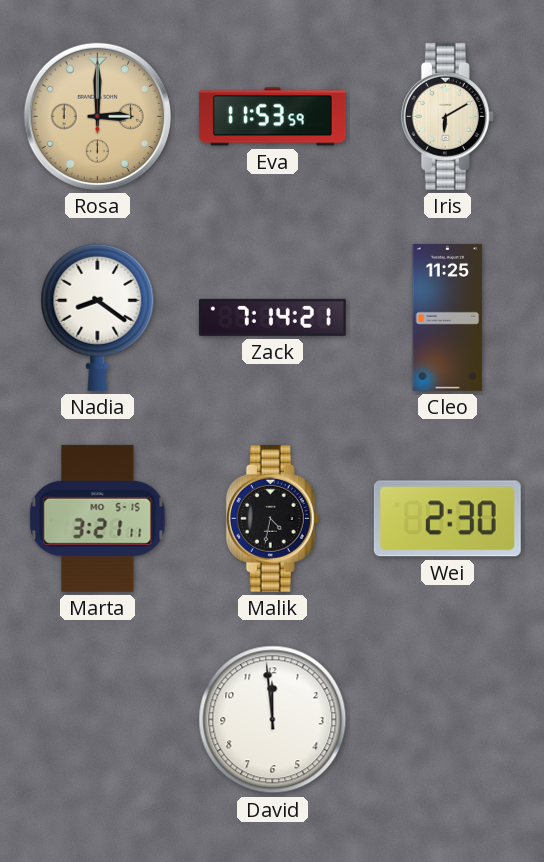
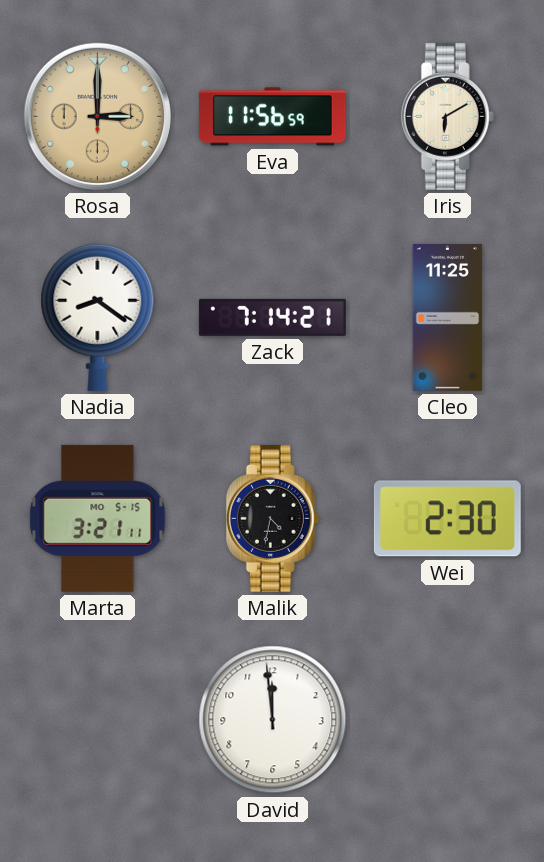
Eva: 11:53 -> 11:56 (272, 117)
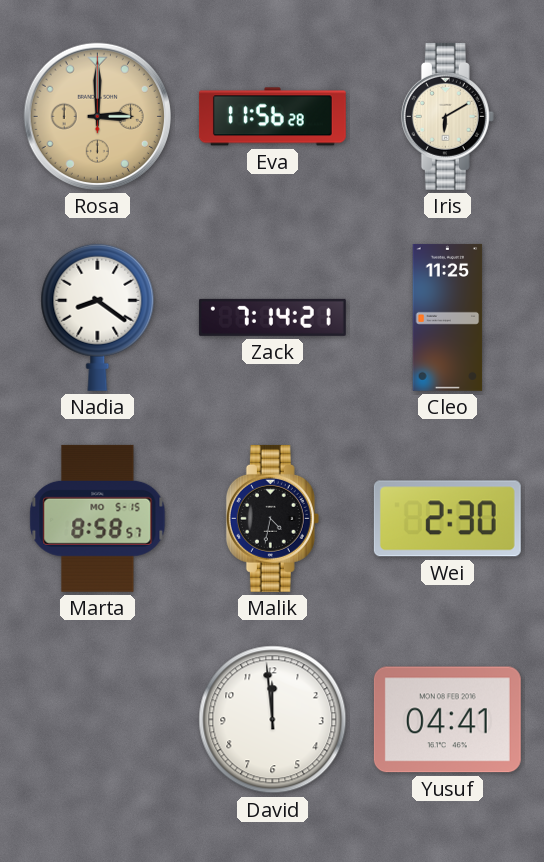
Eva: 11:56:59 -> 11:56:28 (272, 117)
Marta: 3:21 -> 8:58 (98, 518)
Yusuf: none -> 04:41 (447, 720)
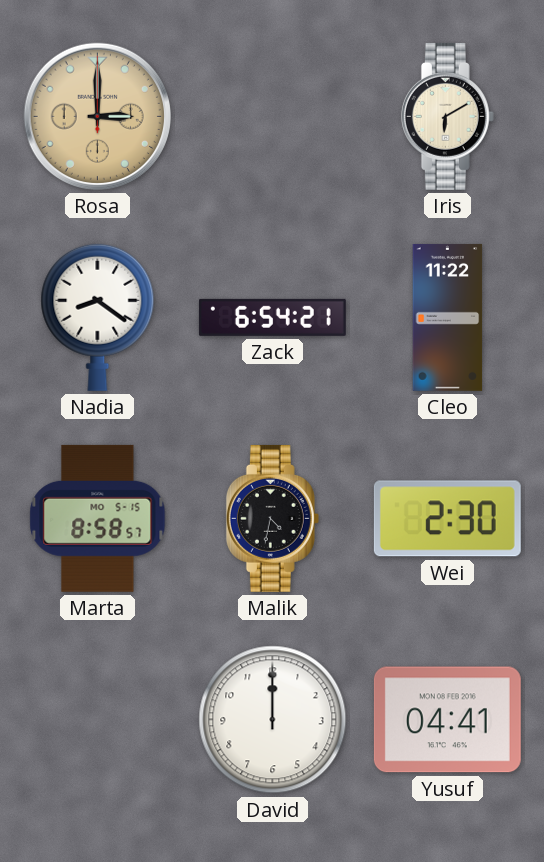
Eva: 11:56 -> none (272, 117)
Zack: 7:14 -> 6:54 (272, 317)
Cleo: 11:25 -> 11:22 (448, 317)
David: 11:59 -> 12:00 (273, 720)
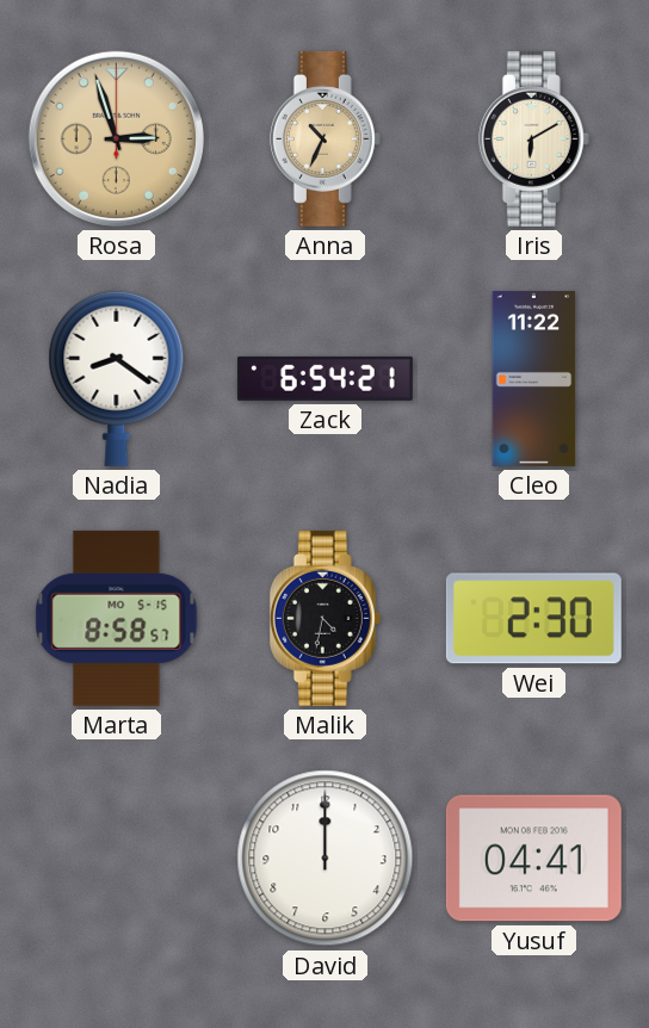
Rosa: 3:00 -> 2:57 (116, 138)
Anna: none -> 10:34 (324, 138)
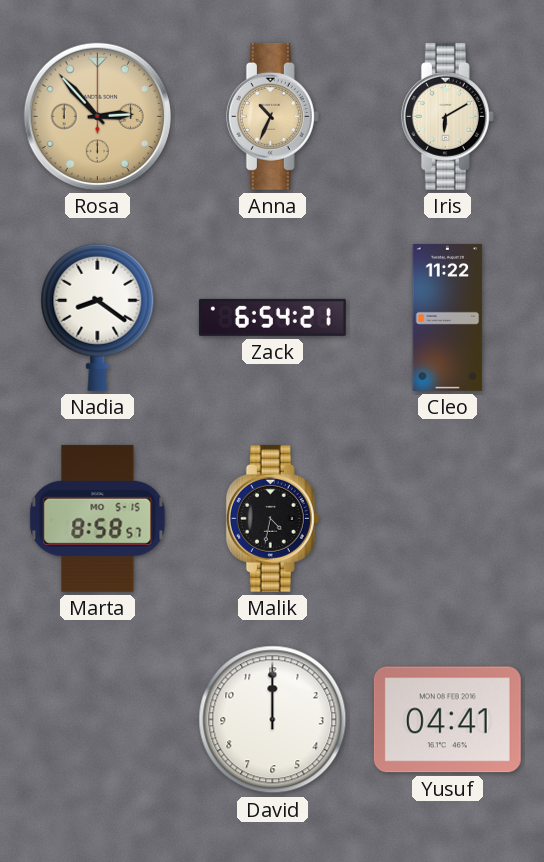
Rosa: 2:57 -> 2:53 (97, 116)
Wei: 2:30 -> none (533, 619)
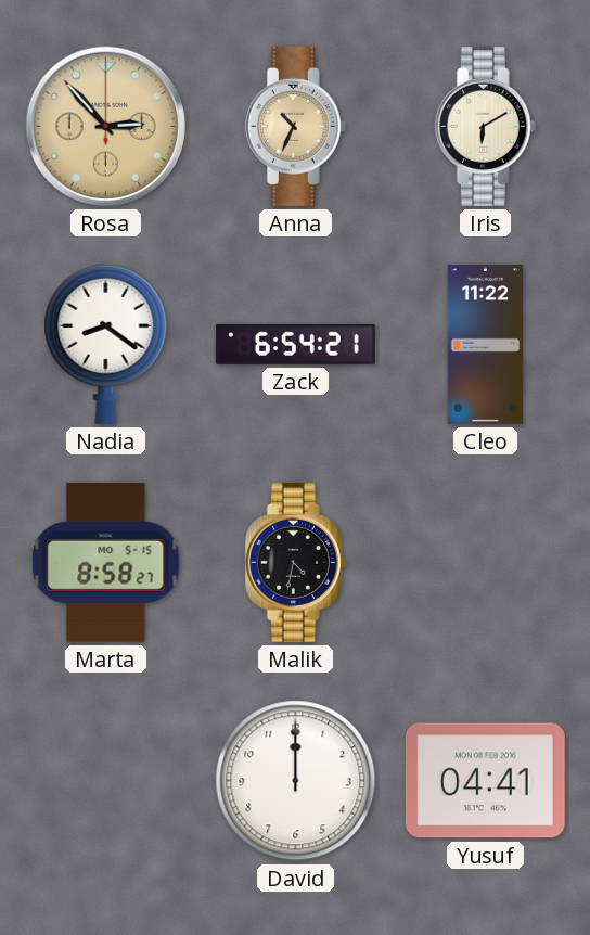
Marta: 8:58:57 -> 8:58:27 (106, 562)
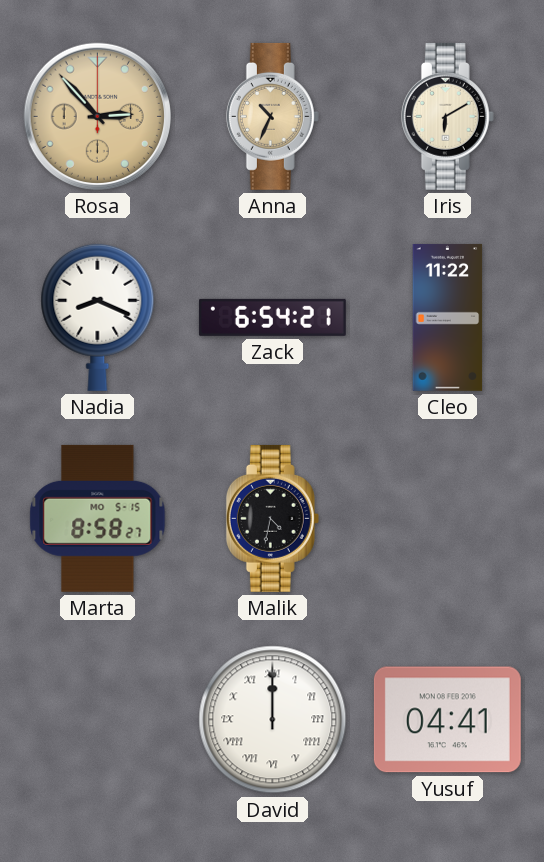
Nadia: 8:21 -> 8:19 (98, 317)
David numerals: Arabic -> Roman (273, 720)
